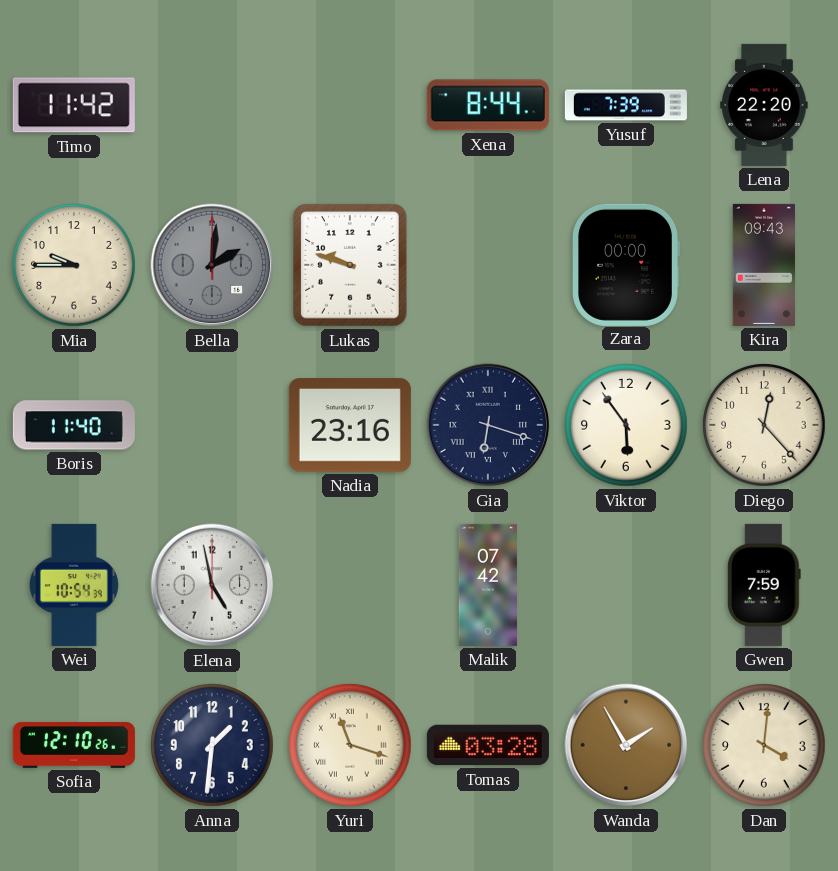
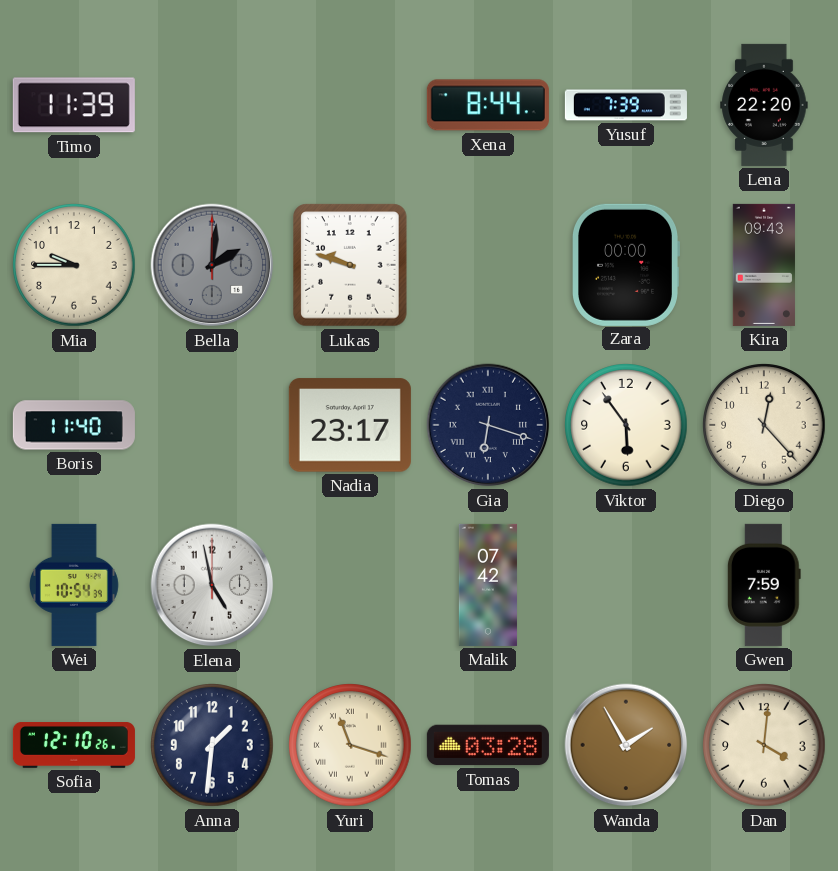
Timo: 11:42 -> 11:39 (74, 105)
Nadia: 23:16 -> 23:17 (350, 425)
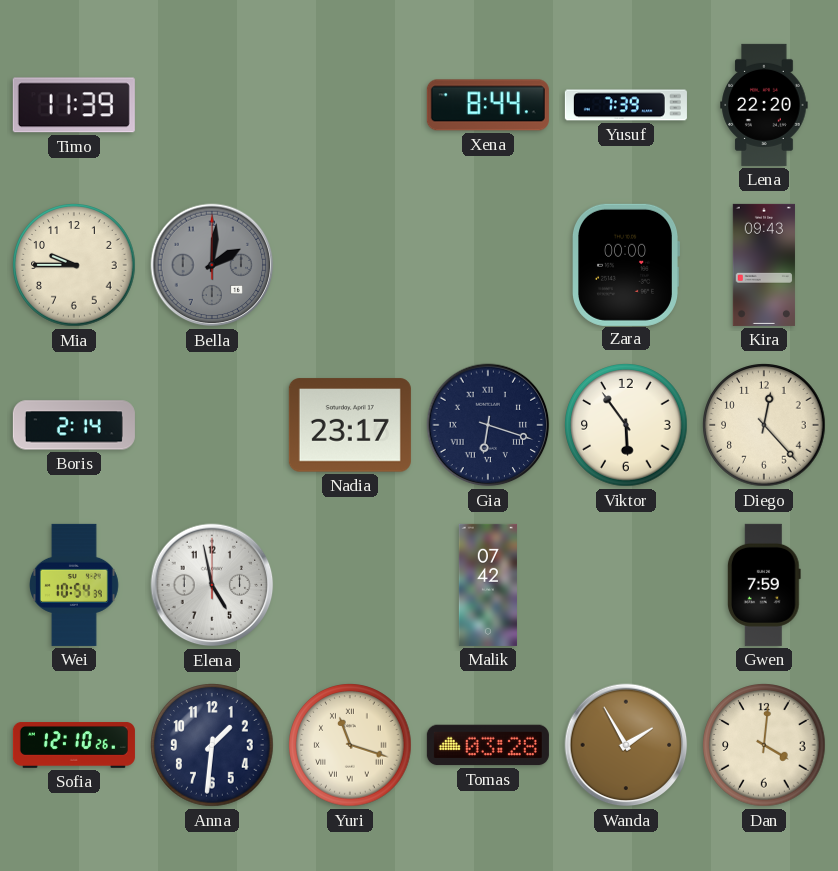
Lukas: 9:48 -> none (350, 265)
Boris: 11:40 -> 2:14 (74, 425)
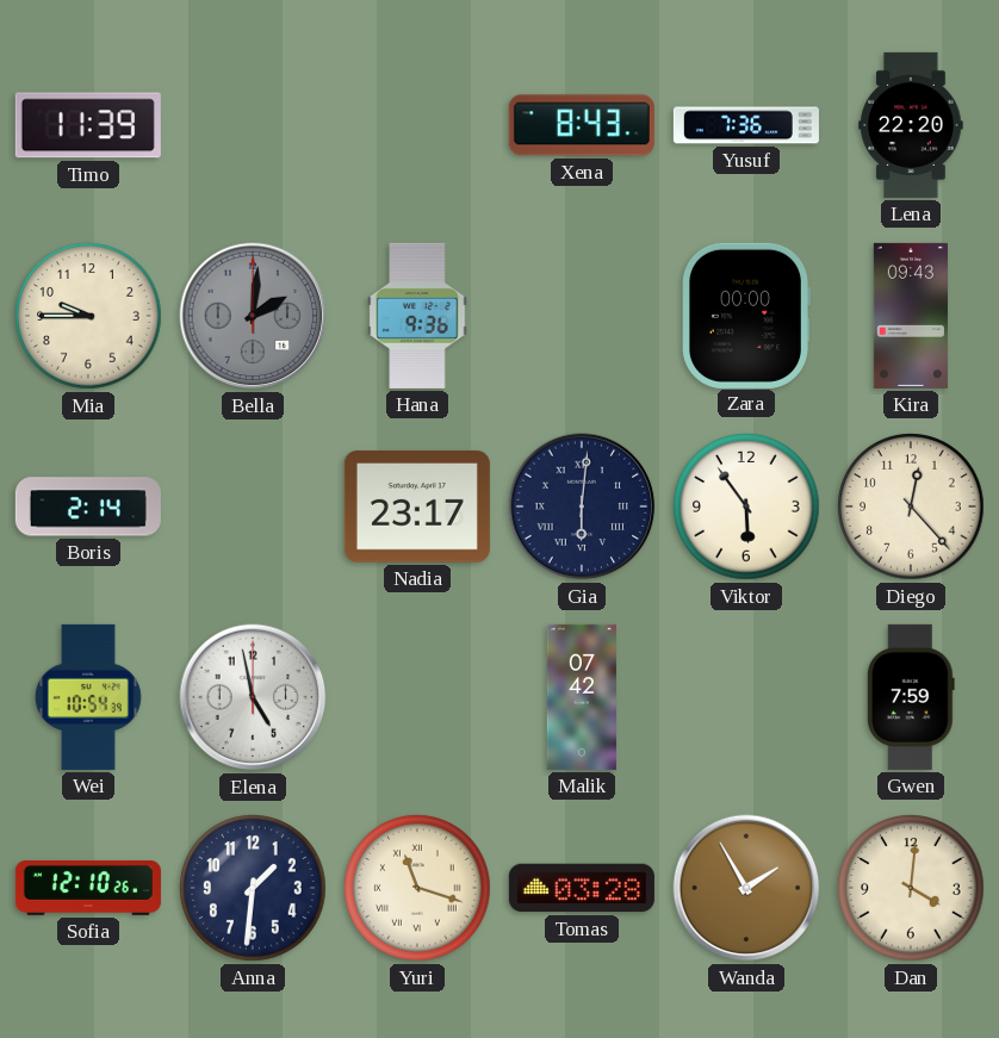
Xena: 8:44 -> 8:43 (582, 125)
Yusuf: 7:39 -> 7:36 (746, 125)
Hana: none -> 9:36 (417, 316)
Gia: 6:18 -> 6:01 (582, 506)
